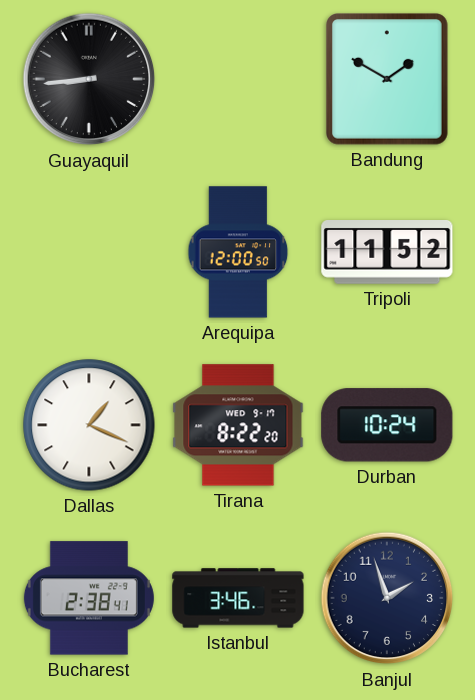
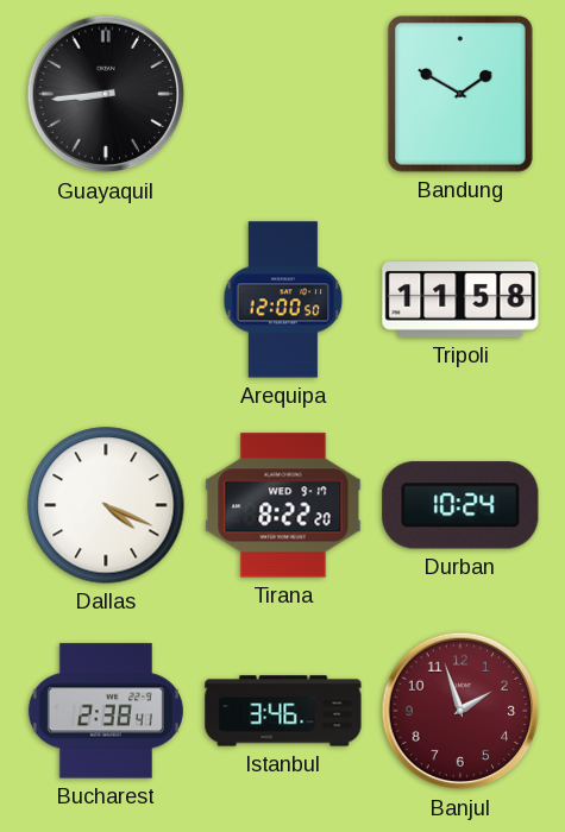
Tripoli: 11:52 -> 11:58 (460, 301)
Dallas: 1:19 -> 4:19 (106, 505)
Banjul dial: navy -> burgundy (460, 711)
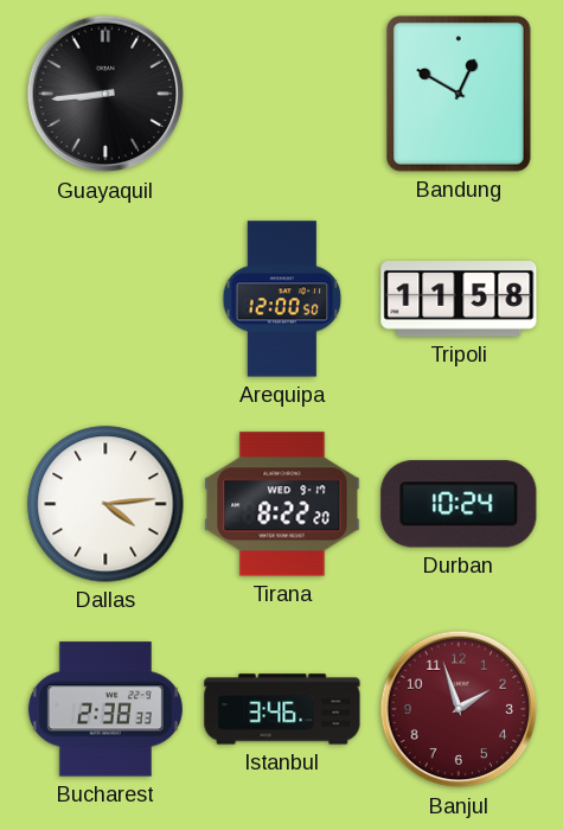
Bandung: 1:50 -> 12:50 (460, 94)
Dallas: 4:19 -> 4:14 (105, 504)
Bucharest: 2:38:41 -> 2:38:33 (105, 709)
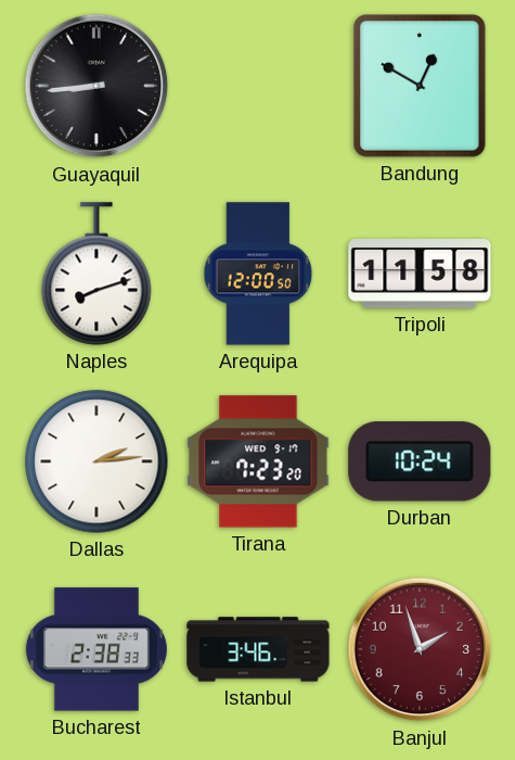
Naples: none -> 8:12 (96, 274)
Dallas: 4:14 -> 2:14 (96, 461)
Tirana: 8:22 -> 7:23 (258, 461)
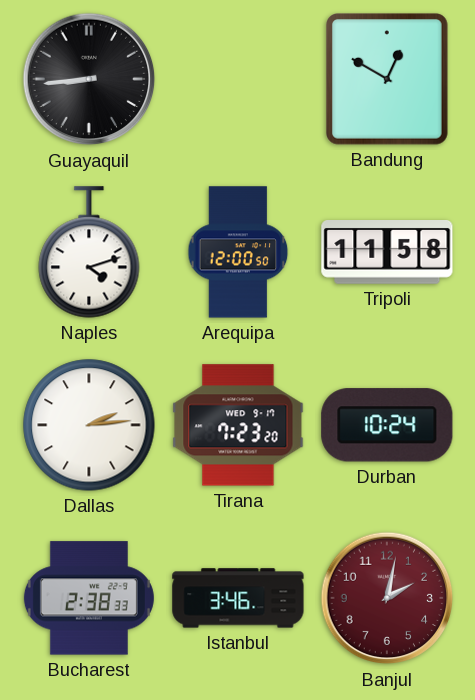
Naples: 8:12 -> 4:12 (89, 252)
Banjul: 1:57 -> 2:02 (387, 598)
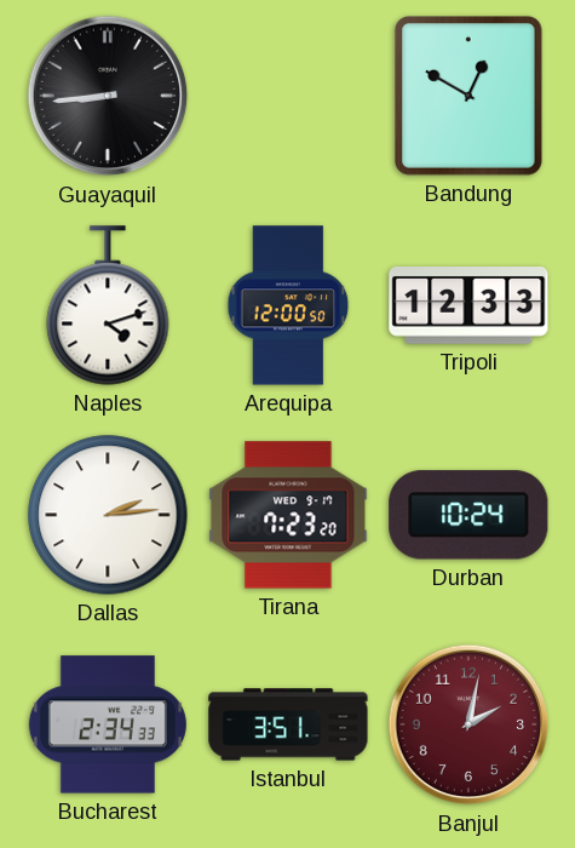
Tripoli: 11:58 -> 12:33 (468, 306)
Bucharest: 2:38 -> 2:34 (108, 724)
Istanbul: 3:46 -> 3:51 (288, 724)
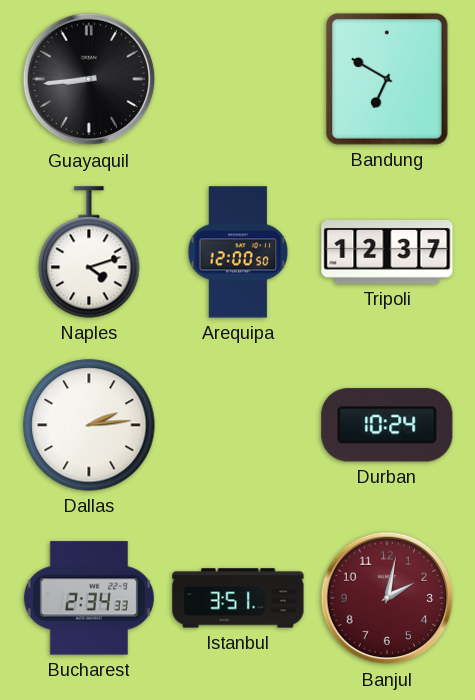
Bandung: 12:50 -> 6:50 (388, 79)
Tripoli: 12:33 -> 12:37 (387, 253)
Tirana: 7:23 -> none (288, 515)
